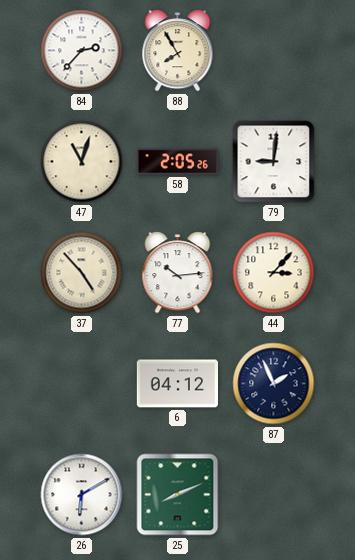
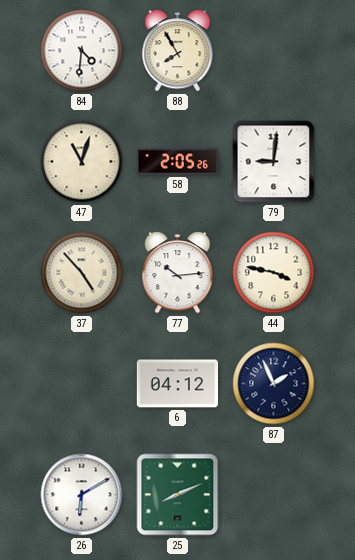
84: 2:37 -> 4:31 (82, 51)
44: 3:07 -> 3:47 (274, 273)
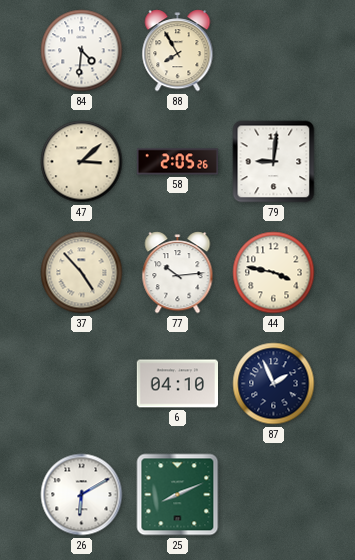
47: 11:03 -> 3:08 (82, 162)
6: 04:12 -> 04:10 (177, 384)
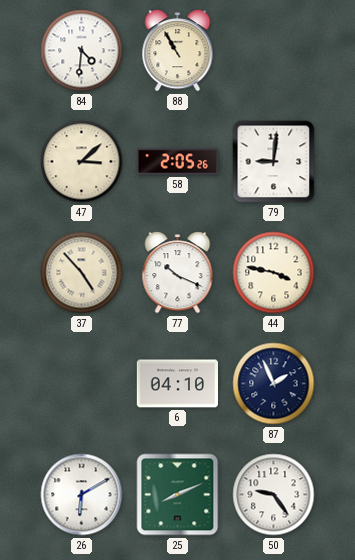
88: 7:55 -> 10:55 (178, 51)
77: 10:14 -> 10:19 (178, 273)
50: none -> 9:24 (274, 495)
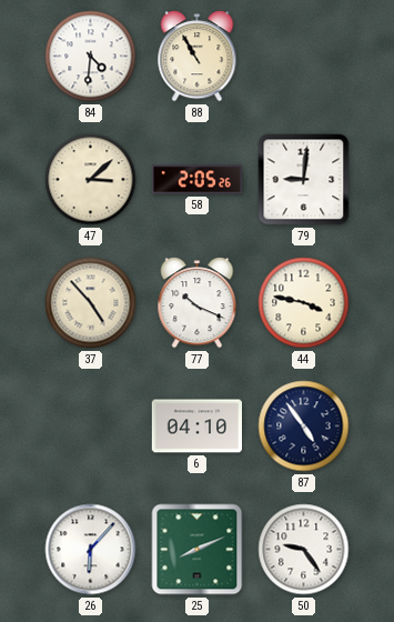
87: 1:56 -> 4:54 (304, 427)
26: 6:10 -> 6:07 (91, 550)
